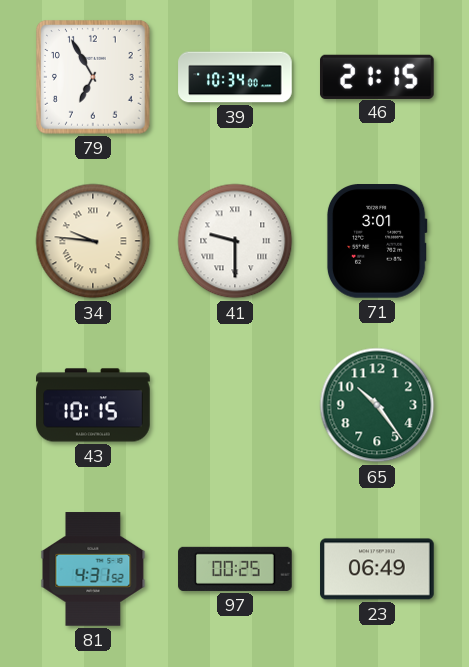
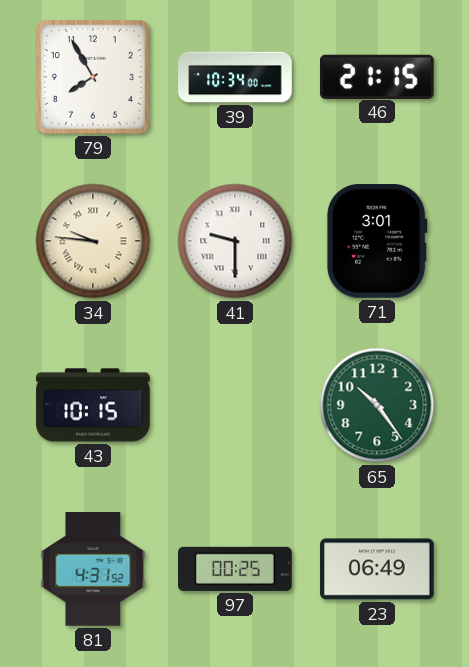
79: 6:55 -> 7:55 (94, 78)
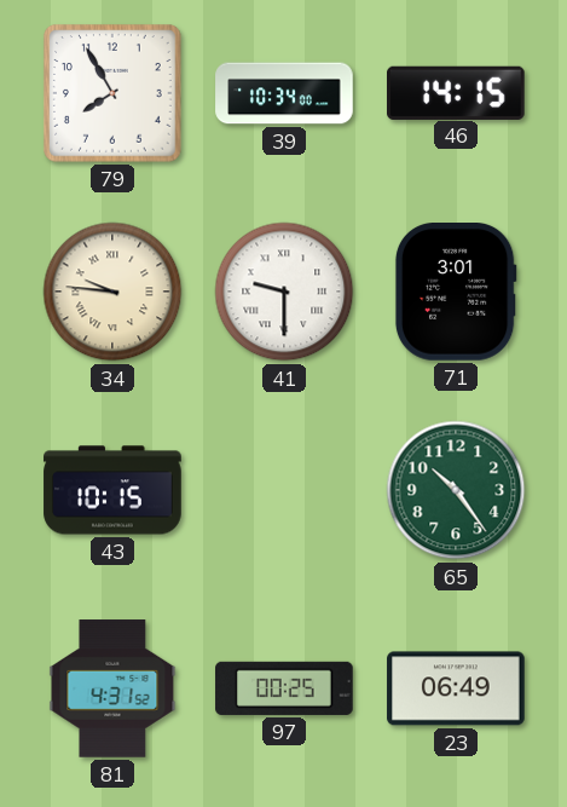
46: 21:15 -> 14:15 (457, 92)
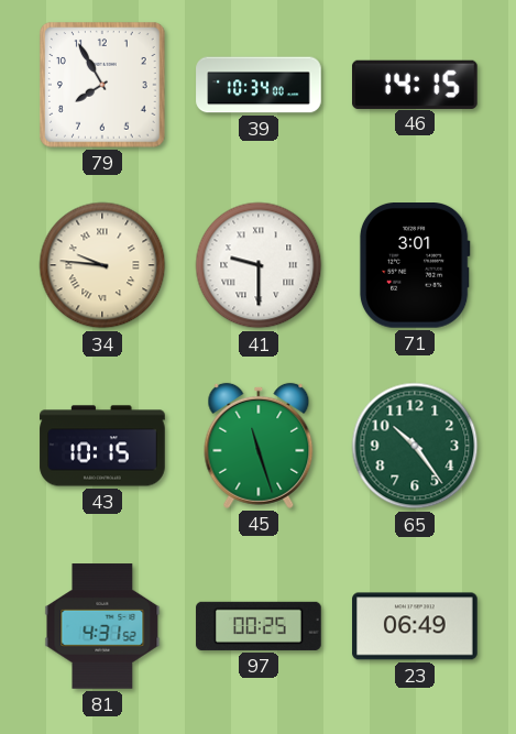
45: none -> 11:27 (259, 446)
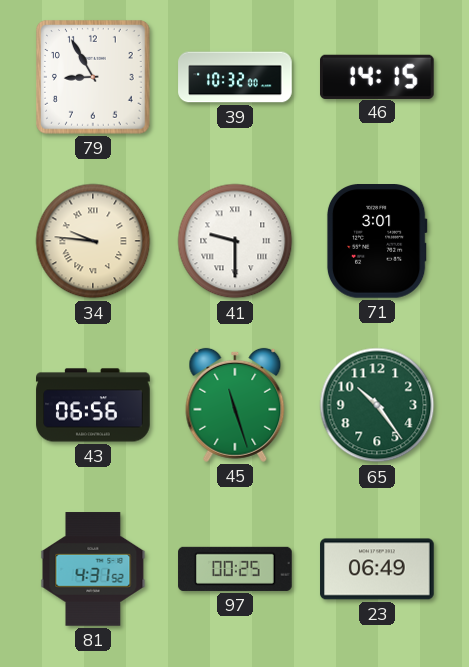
79: 7:55 -> 8:55 (94, 78)
39: 10:34 -> 10:32 (235, 77)
43: 10:15 -> 06:56 (93, 405)
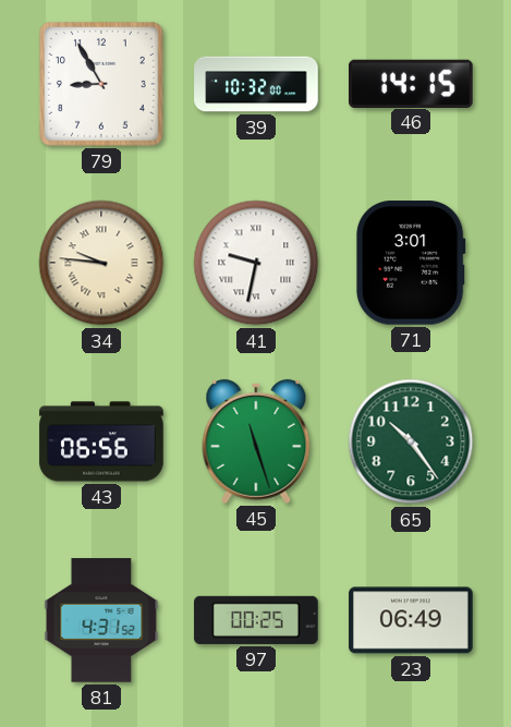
41: 9:30 -> 9:32 (256, 263)
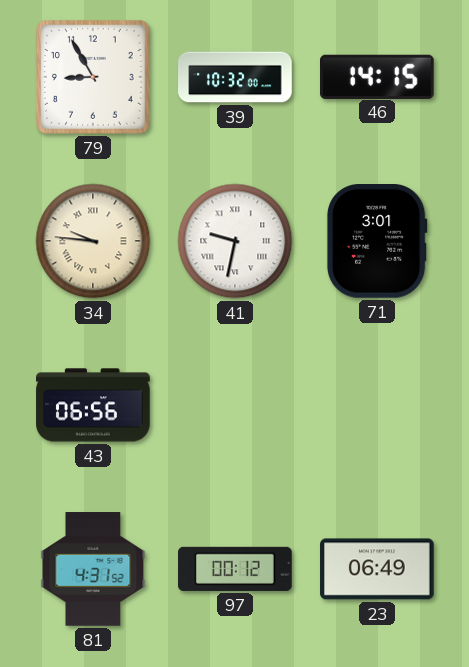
45: 11:27 -> none (256, 441)
65: 10:24 -> none (411, 441)
97: 00:25 -> 00:12 (235, 569)
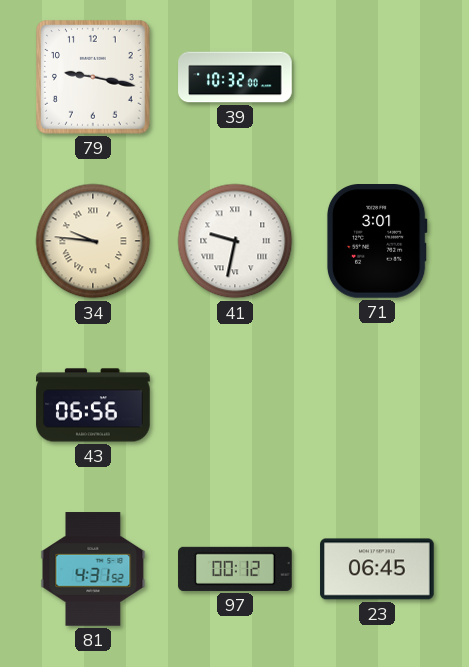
79: 8:55 -> 9:17 (94, 78)
46: 14:15 -> none (378, 76)
23: 06:49 -> 06:45 (377, 569)
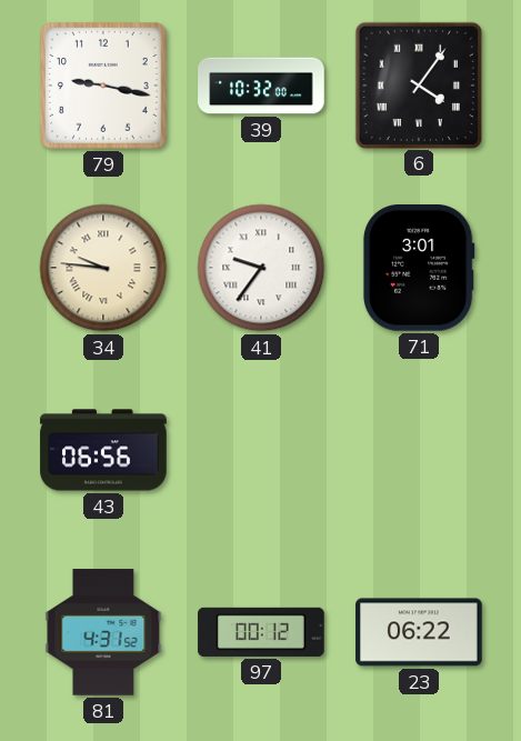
6: none -> 4:06 (418, 84)
41: 9:32 -> 9:36 (261, 268)
23: 06:45 -> 06:22 (419, 632)
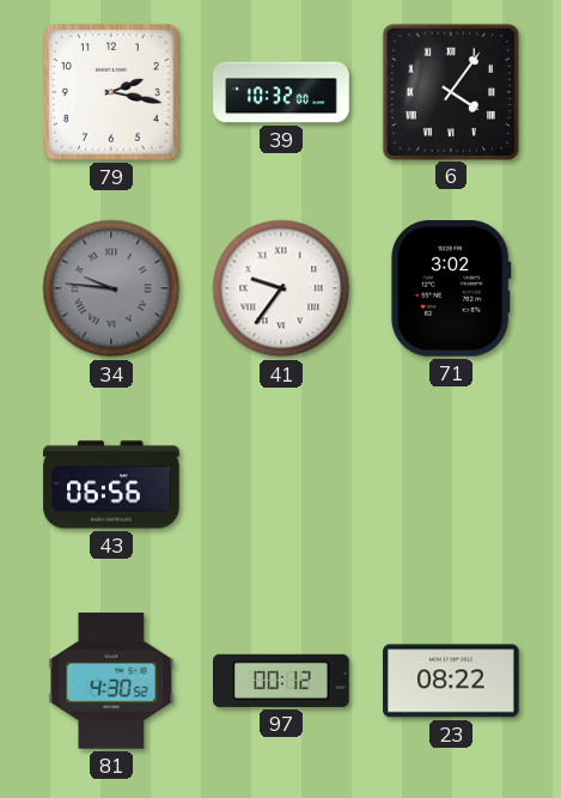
79: 9:17 -> 2:17 (112, 93)
34 dial: cream -> grey (111, 288)
71: 3:01 -> 3:02 (451, 290)
81: 4:31 -> 4:30 (111, 681)
23: 06:22 -> 08:22 (451, 681)
